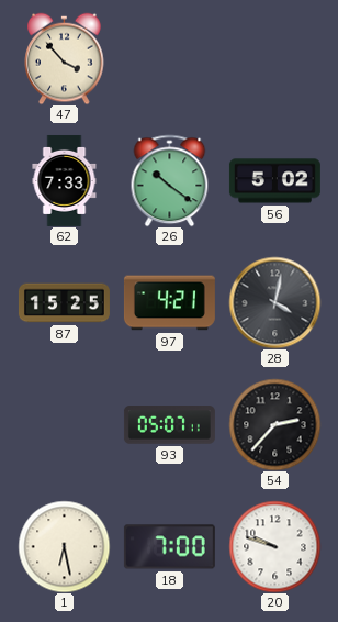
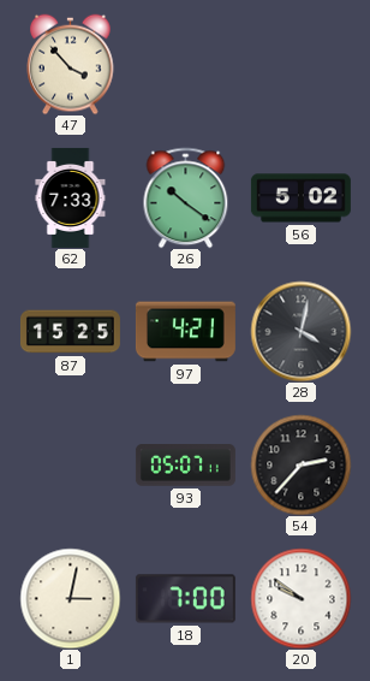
1: 6:28 -> 3:02 (70, 598)
20: 9:48 -> 9:51 (300, 598)
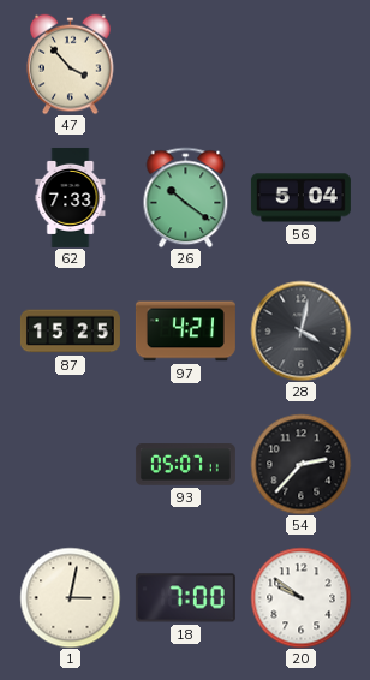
56: 5:02 -> 5:04 (300, 198)
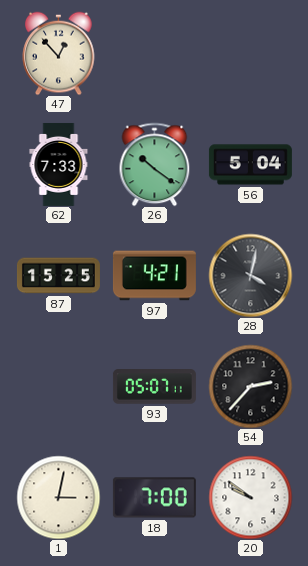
47: 3:53 -> 12:53 (59, 53)
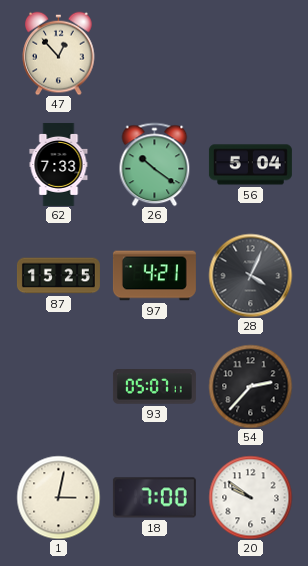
28: 4:02 -> 4:04 (250, 275)
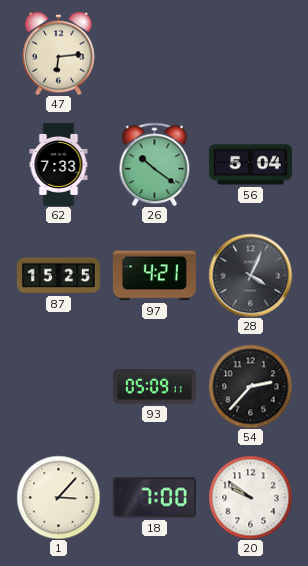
47: 12:53 -> 6:14 (59, 53)
93: 05:07 -> 05:09 (154, 387)
1: 3:02 -> 3:07 (58, 497)
